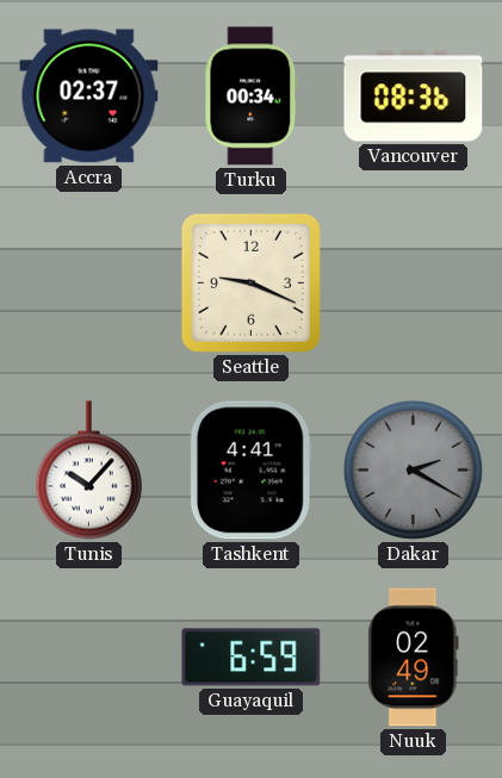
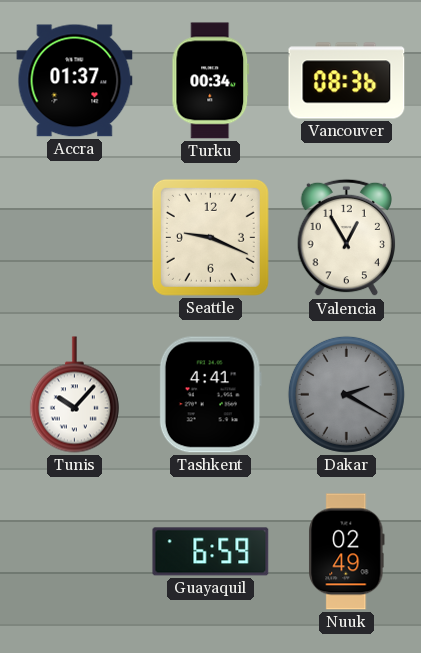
Accra: 02:37 -> 01:37 (75, 81)
Valencia: none -> 12:55 (347, 238)
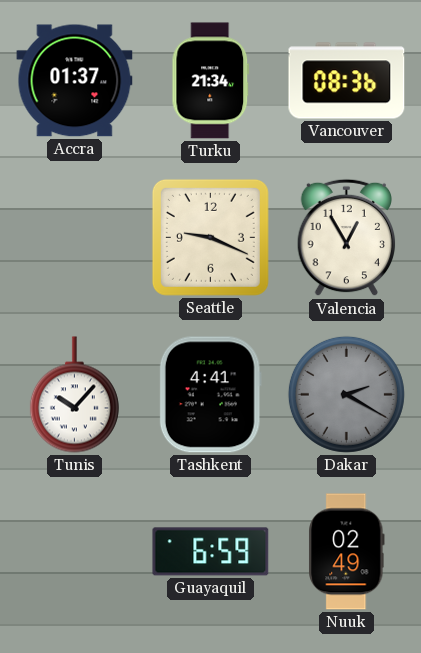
Turku: 00:34 -> 21:34 (211, 81)
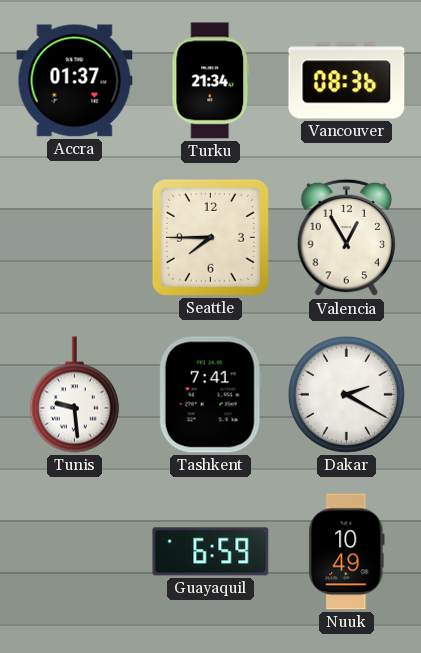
Seattle: 9:19 -> 7:45 (210, 237)
Tunis: 10:07 -> 9:29 (74, 395)
Tashkent: 4:41 -> 7:41 (210, 395)
Dakar dial: grey -> white (346, 394)
Nuuk: 02:49 -> 10:49 (347, 552)
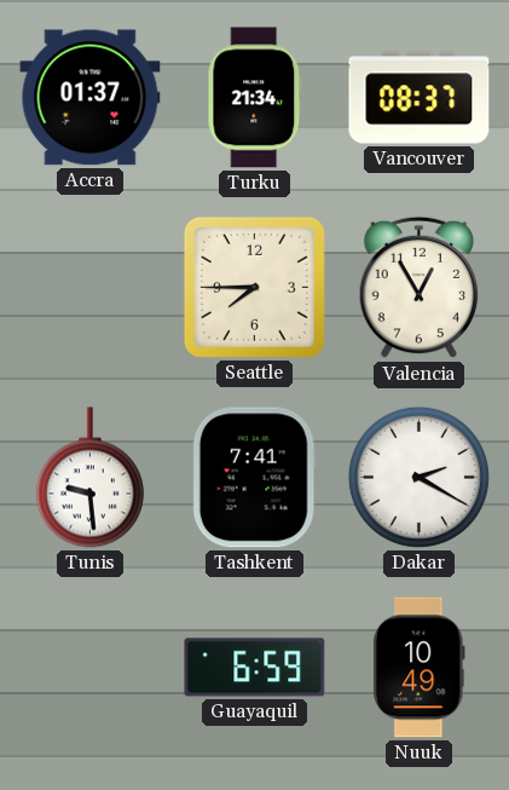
Vancouver: 08:36 -> 08:37 (420, 98)
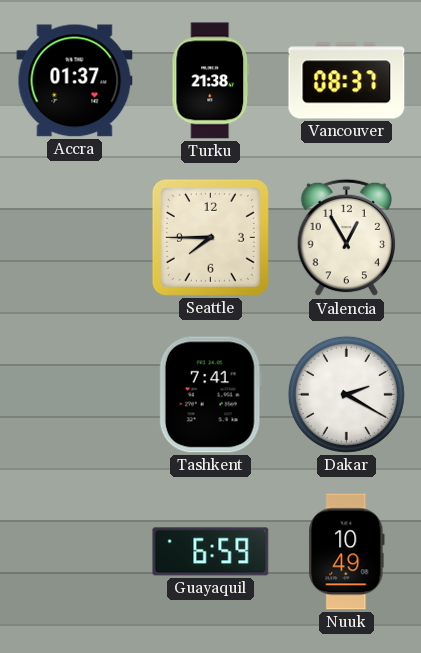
Turku: 21:34 -> 21:38 (211, 81)
Tunis: 9:29 -> none (89, 478)
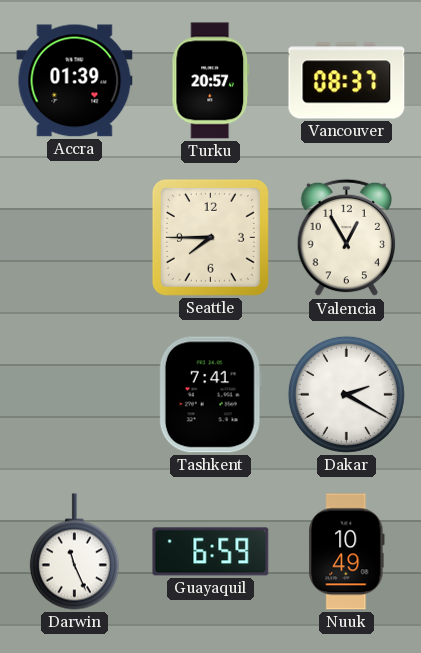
Accra: 01:37 -> 01:39 (75, 81)
Turku: 21:38 -> 20:57 (211, 81)
Darwin: none -> 11:26 (74, 552)
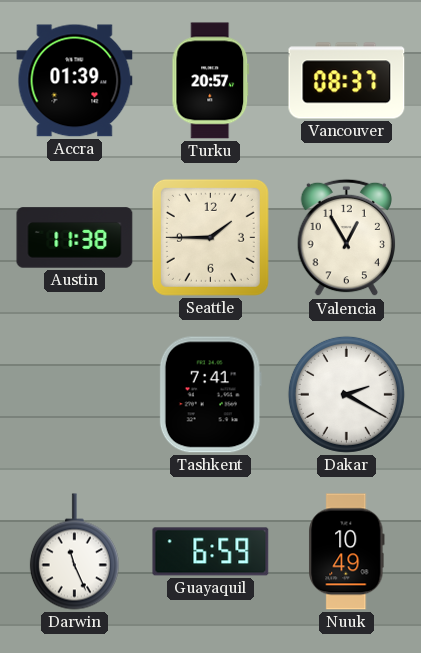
Austin: none -> 11:38 (75, 238)
Seattle: 7:45 -> 1:45 (210, 237)
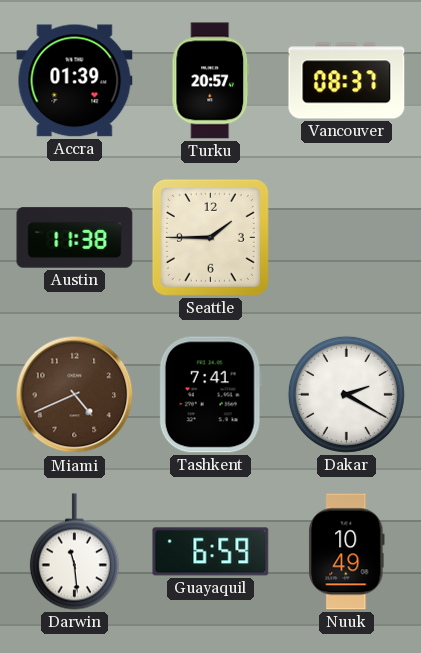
Valencia: 12:55 -> none (347, 238)
Miami: none -> 4:41 (75, 395)
Darwin: 11:26 -> 11:29 (74, 552)
